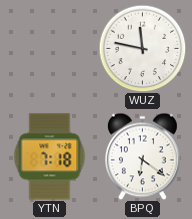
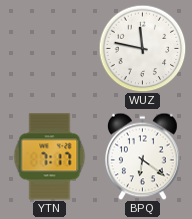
YTN: 7:18 -> 7:17 (50, 157)
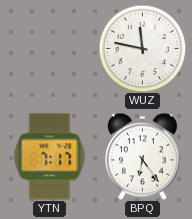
BPQ: 6:21 -> 6:24 (143, 156)
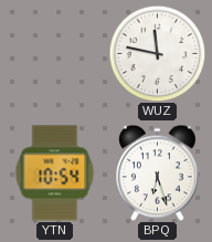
YTN: 7:17 -> 10:54 (55, 173)
BPQ: 6:24 -> 6:27 (158, 172)
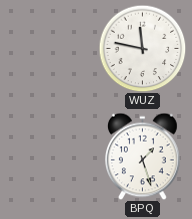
YTN: 10:54 -> none (55, 173)
BPQ: 6:27 -> 1:27 (143, 156)
